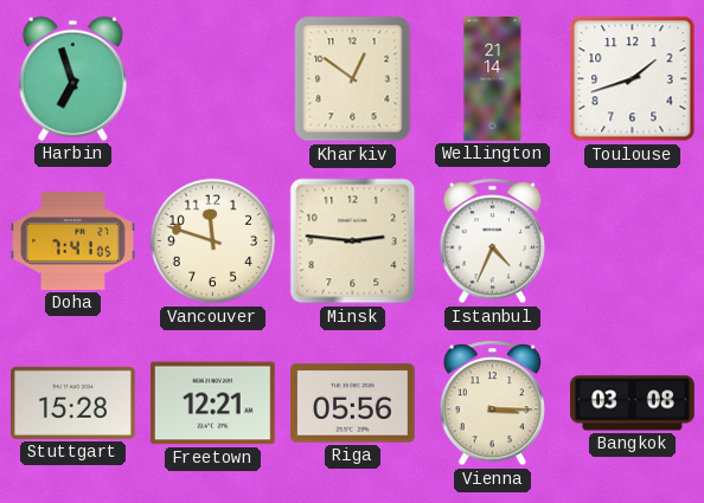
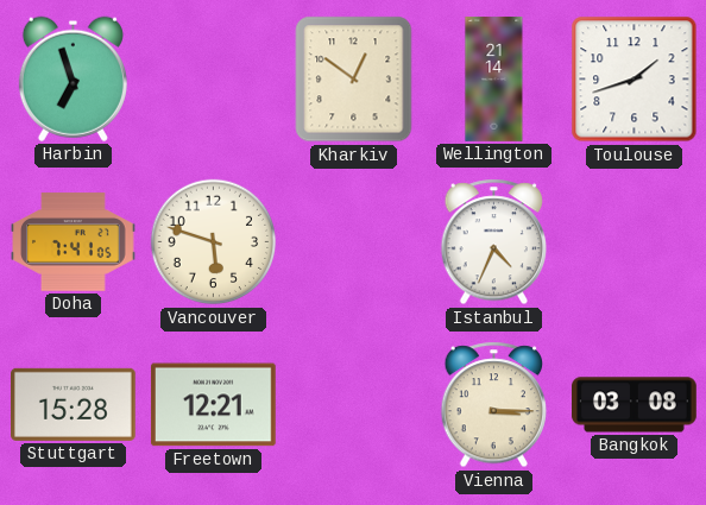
Vancouver: 11:48 -> 5:48 (214, 242)
Minsk: 2:46 -> none (353, 241)
Riga: 05:56 -> none (353, 404)
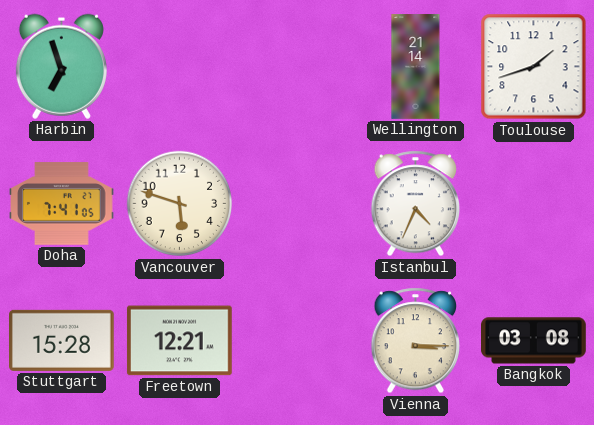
Kharkiv: 12:51 -> none (354, 80)
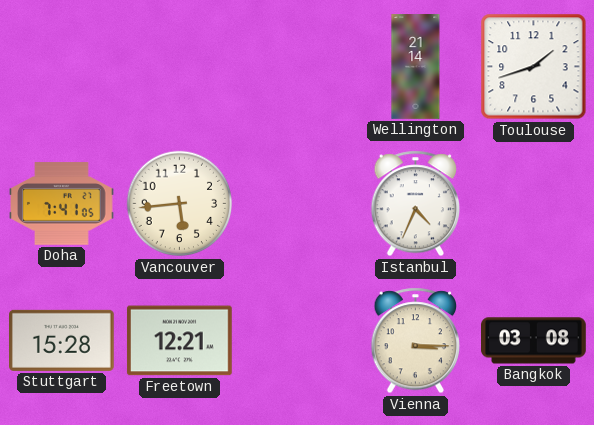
Harbin: 6:57 -> none (61, 66)
Vancouver: 5:48 -> 5:44 (180, 204)
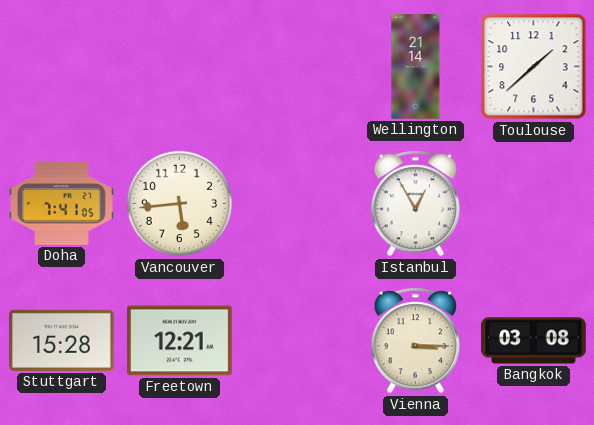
Toulouse: 1:42 -> 1:38 (534, 67)
Istanbul: 4:34 -> 12:55 (416, 204)
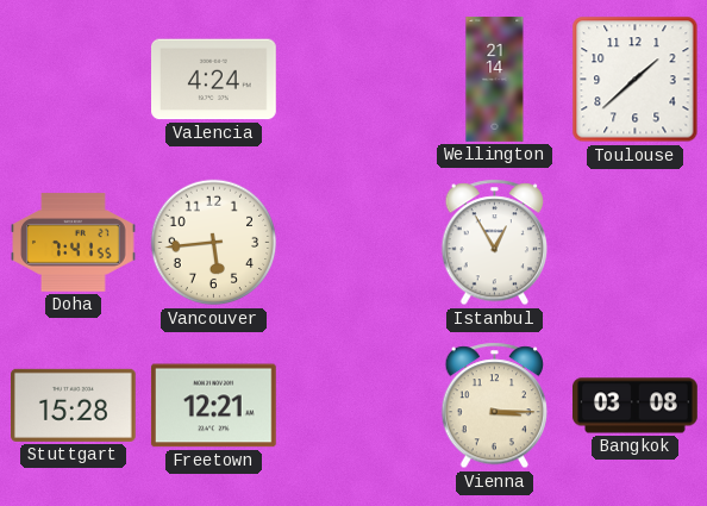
Valencia: none -> 4:24 (214, 80)
Doha: 7:41:05 -> 7:41:55 (74, 243)
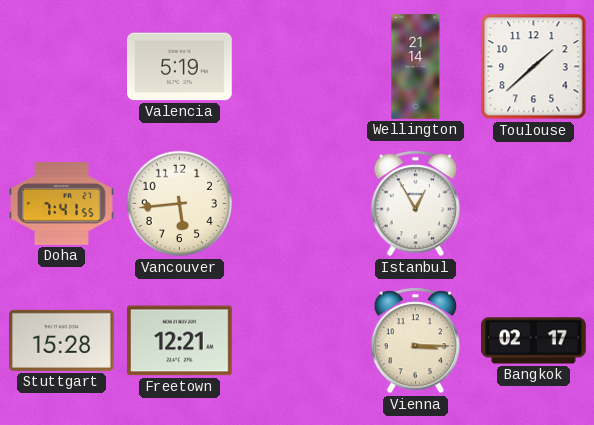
Valencia: 4:24 -> 5:19 (180, 67)
Bangkok: 03:08 -> 02:17 (534, 341)
